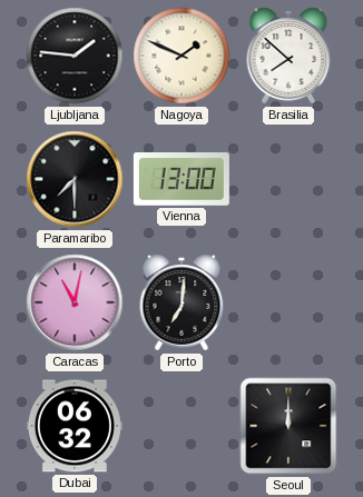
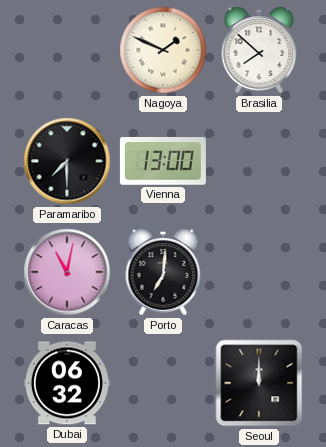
Ljubljana: 1:46 -> none (75, 56)
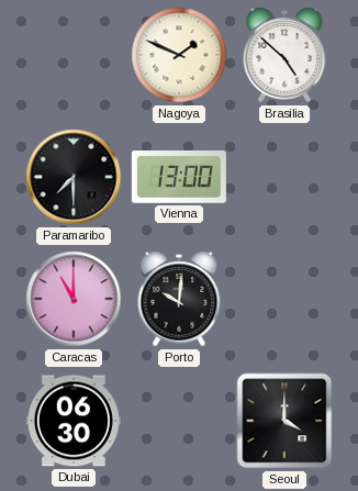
Brasilia: 7:52 -> 4:52 (284, 55)
Caracas: 11:02 -> 11:00 (74, 299)
Porto: 7:01 -> 10:01 (179, 299)
Dubai: 06:32 -> 06:30 (74, 421)
Seoul: 12:00 -> 4:00 (284, 421)
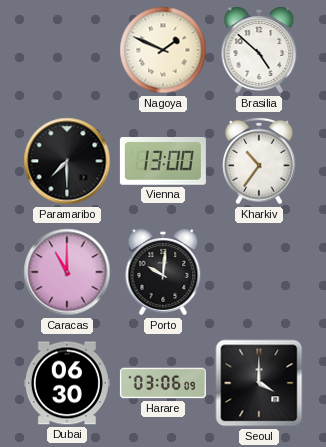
Kharkiv: none -> 10:36 (259, 161)
Harare: none -> 03:06 (163, 383)
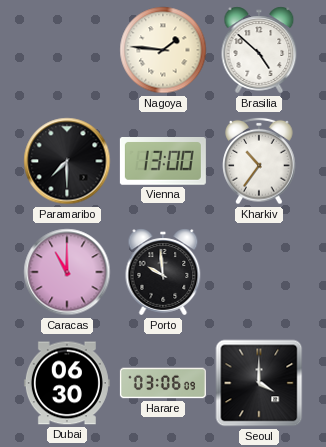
Nagoya: 1:49 -> 1:46 (163, 50)
Porto: 10:01 -> 9:59 (163, 272)
